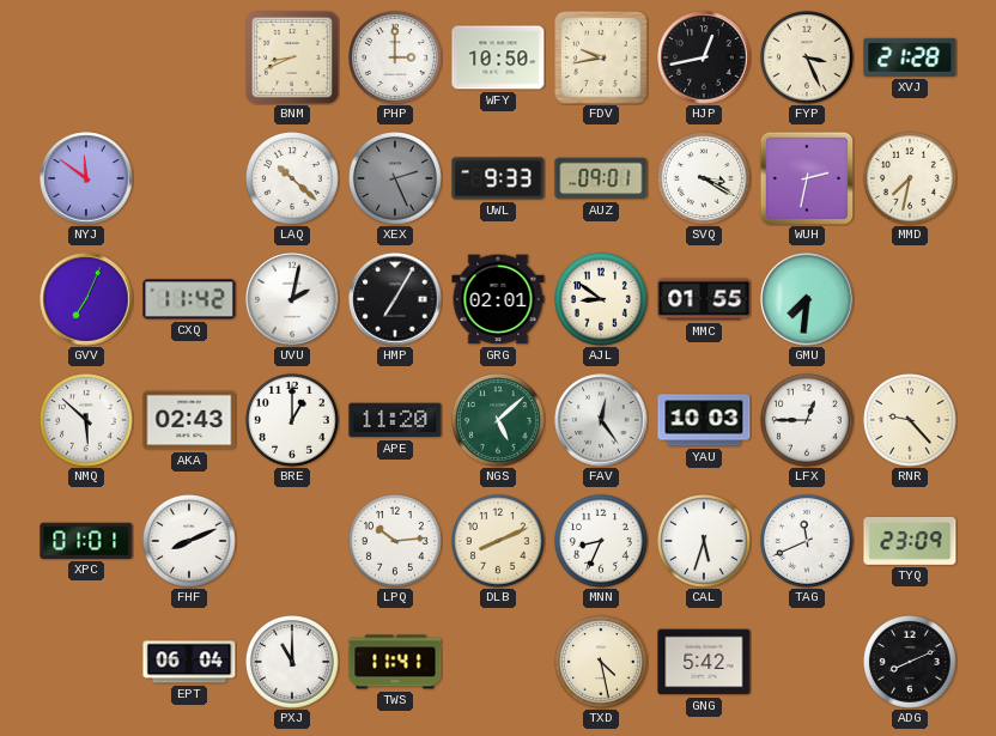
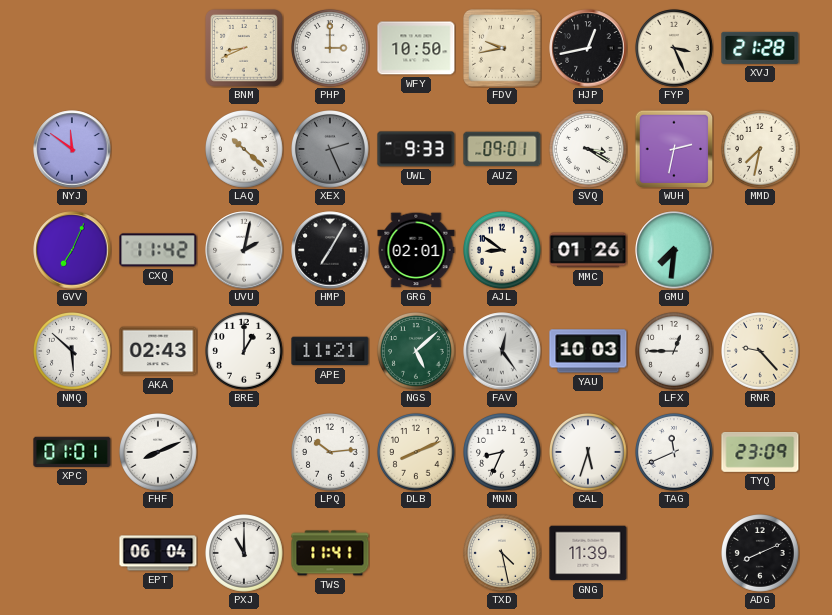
MMC: 01:55 -> 01:26 (588, 250)
APE: 11:20 -> 11:21 (330, 351)
GNG: 5:42 -> 11:39 (588, 553)
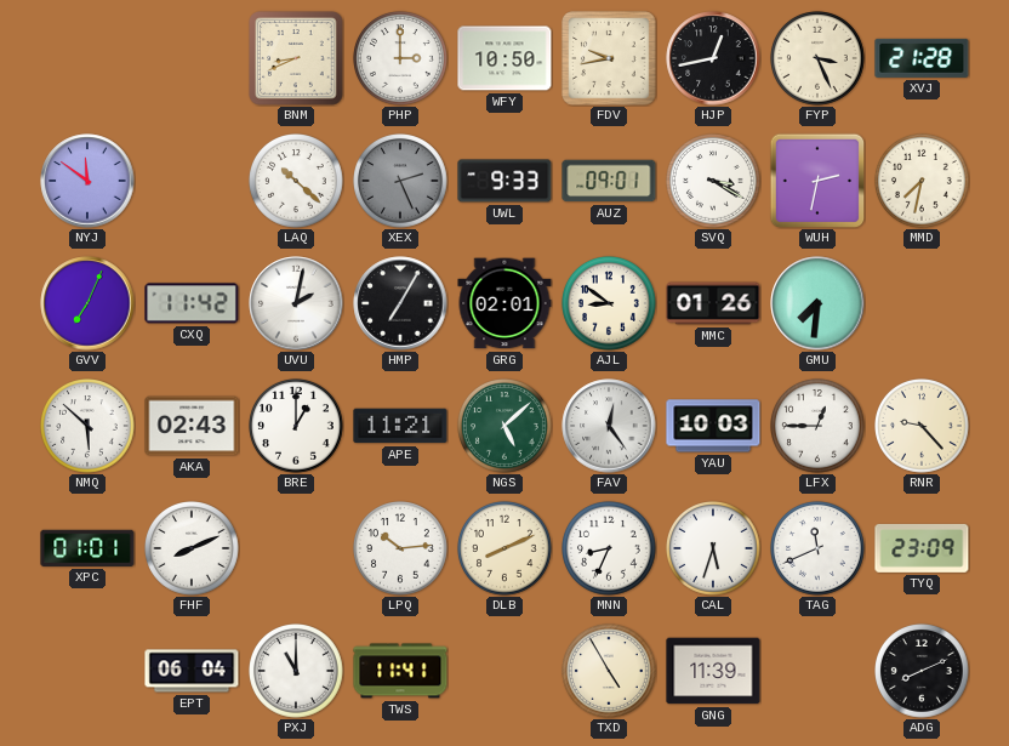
TXD: 4:28 -> 4:55 (610, 672)
